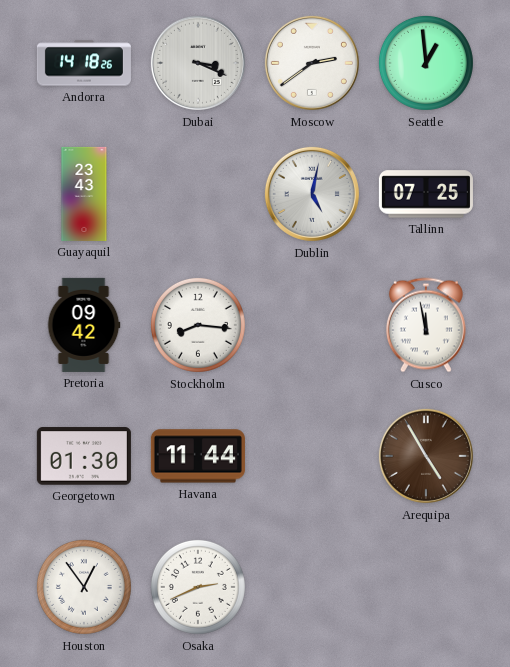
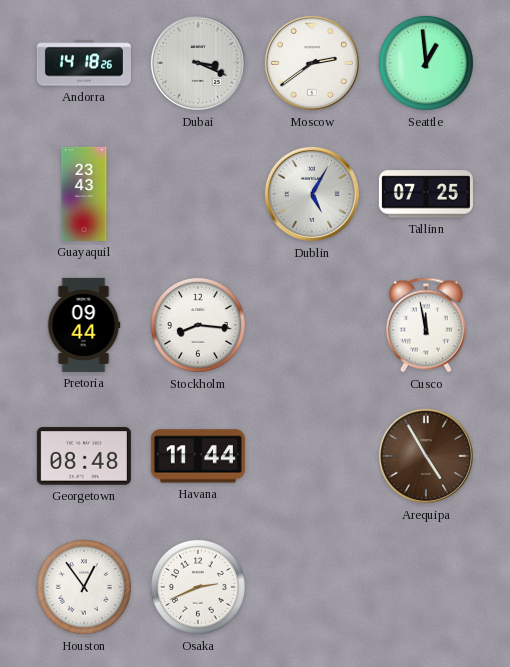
Dublin: 5:02 -> 5:05 (312, 194)
Pretoria: 09:42 -> 09:44 (84, 325)
Georgetown: 01:30 -> 08:48 (84, 456)
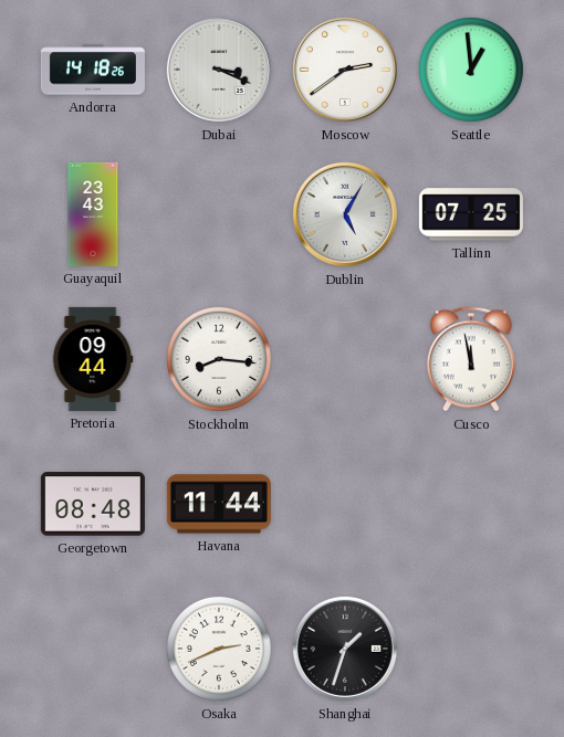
Arequipa: 4:55 -> none (426, 456)
Houston: 12:54 -> none (84, 587)
Shanghai: none -> 1:33 (345, 649)
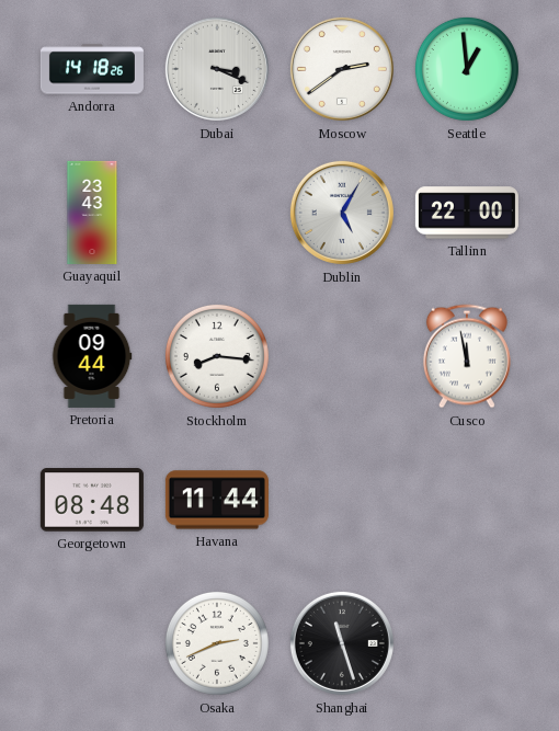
Tallinn: 07:25 -> 22:00 (467, 213)
Shanghai: 1:33 -> 11:27 (342, 643)
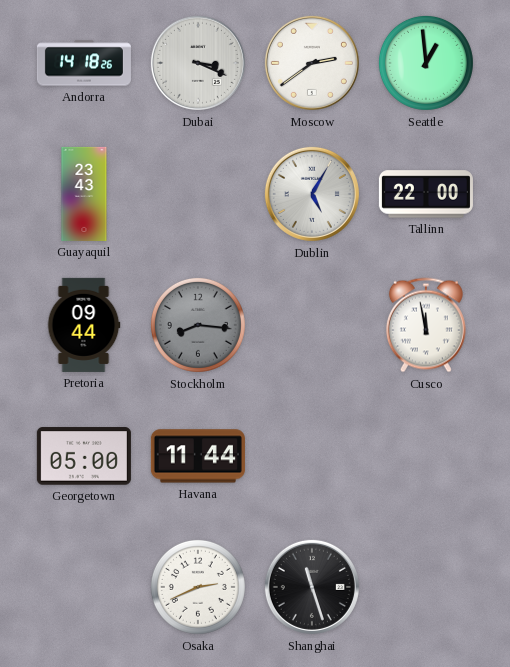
Stockholm dial: white -> grey (198, 325)
Georgetown: 08:48 -> 05:00 (84, 456)
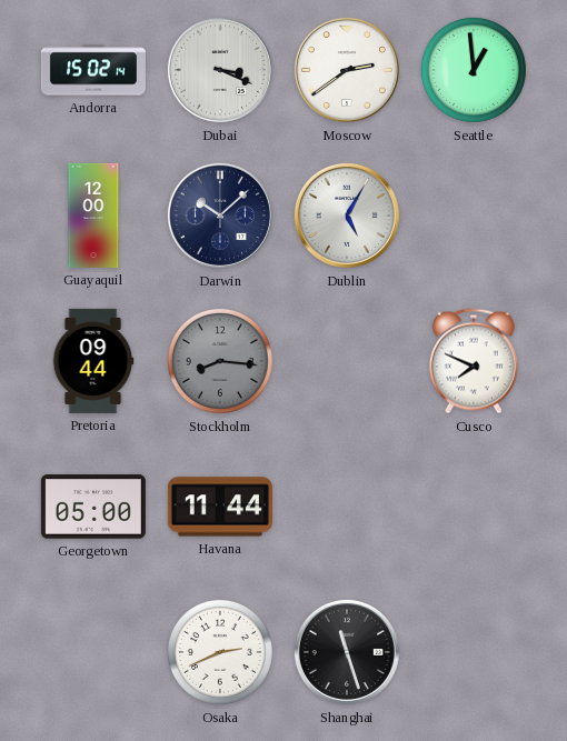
Andorra: 14:18 -> 15:02 (93, 70)
Guayaquil: 23:43 -> 12:00 (93, 216)
Darwin: none -> 10:08 (220, 216)
Tallinn: 22:00 -> none (426, 194)
Cusco: 11:58 -> 7:49 (474, 361)
